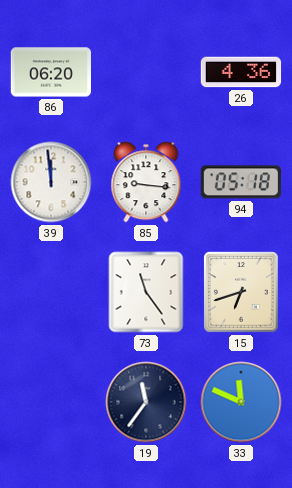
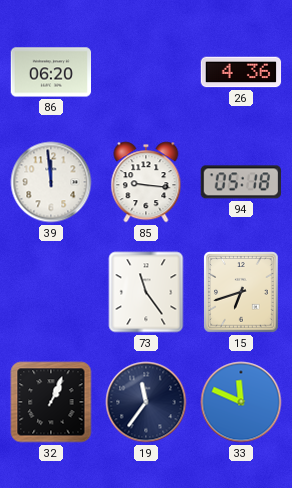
32: none -> 1:04 (51, 402)
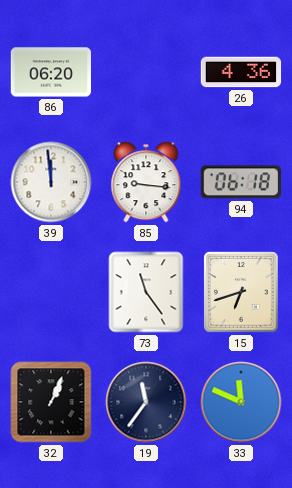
94: 05:18 -> 06:18 (241, 182)
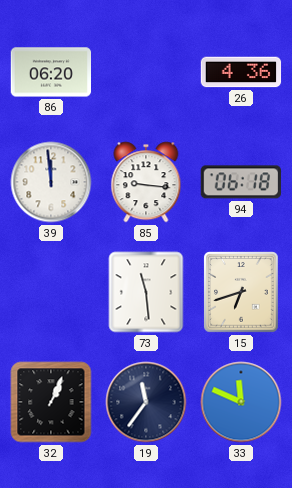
73: 11:24 -> 11:29 (146, 292)
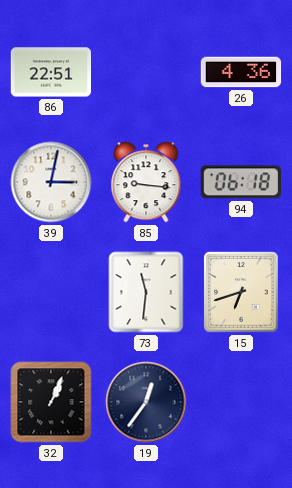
86: 06:20 -> 22:51 (50, 72)
39: 11:59 -> 3:02 (51, 182)
73: 11:29 -> 11:31 (146, 292)
19: 11:36 -> 12:36 (146, 402)
33: 11:49 -> none (241, 402)
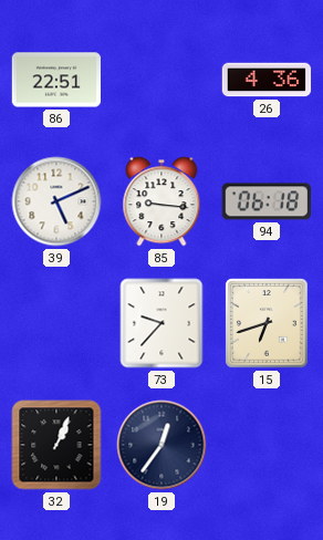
39: 3:02 -> 5:11 (56, 201)
73: 11:31 -> 9:37 (161, 323)
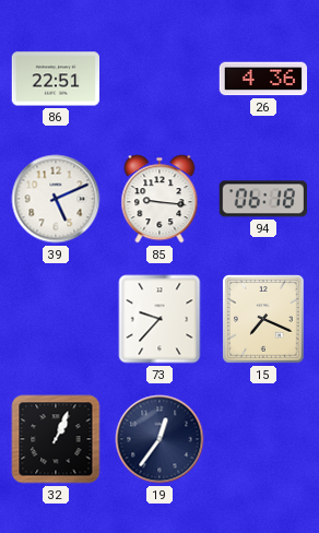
15: 6:42 -> 7:19 (263, 319)
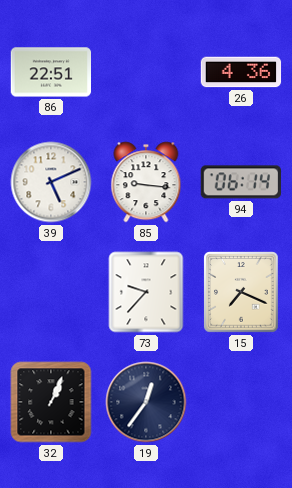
94: 06:18 -> 06:14 (241, 182)
